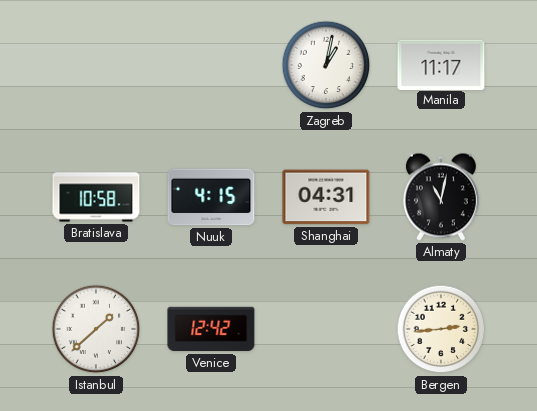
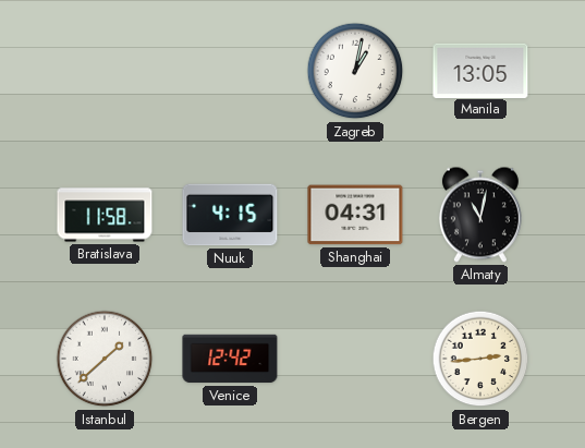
Manila: 11:17 -> 13:05 (480, 70)
Bratislava: 10:58 -> 11:58 (105, 215)
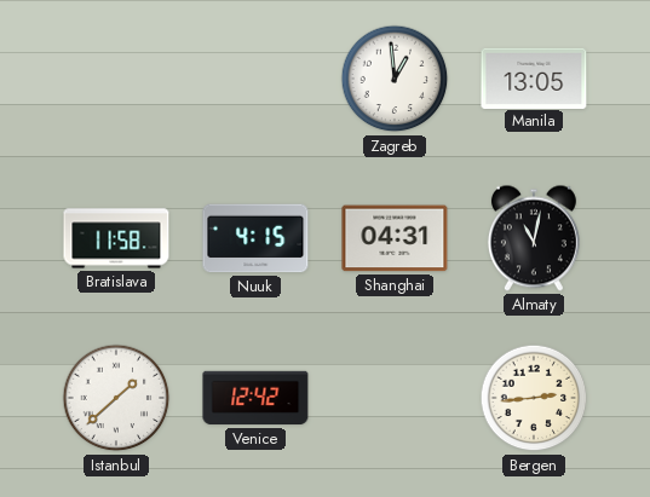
Zagreb: 1:02 -> 12:59 (395, 79)
